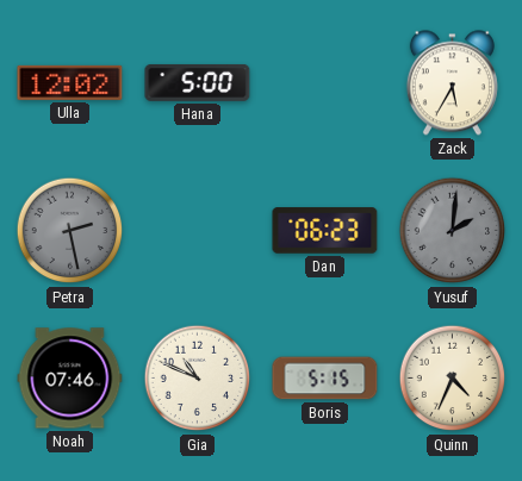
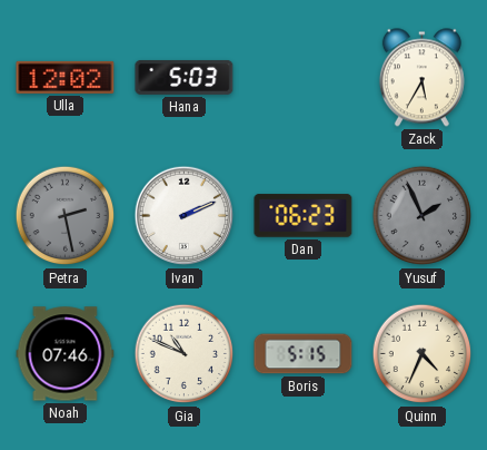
Hana: 5:00 -> 5:03 (185, 77)
Ivan: none -> 2:11 (185, 216)
Yusuf: 2:01 -> 1:56 (423, 216)
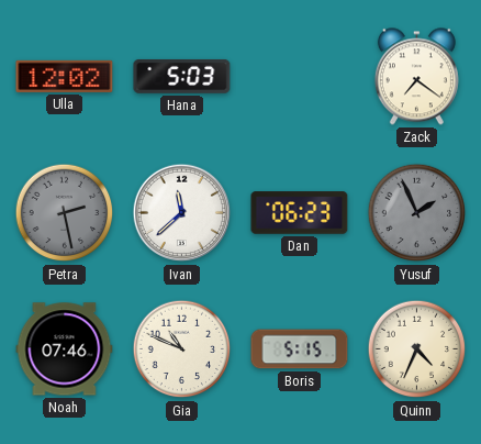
Zack: 5:35 -> 7:21 (416, 77)
Ivan: 2:11 -> 11:38 (182, 213)
